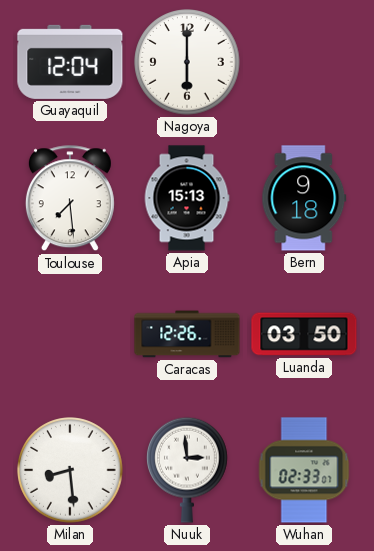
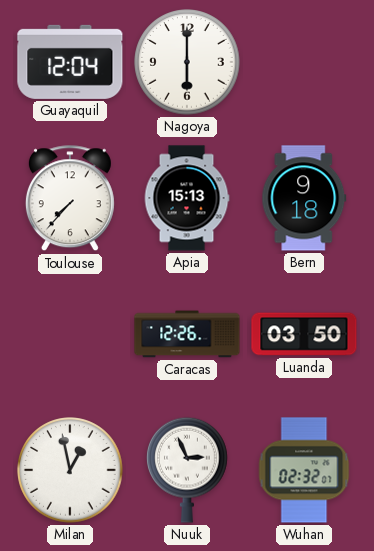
Toulouse: 7:29 -> 7:37 (70, 199)
Milan: 8:29 -> 12:58 (70, 470)
Nuuk: 2:59 -> 2:56 (188, 470)
Wuhan: 02:33 -> 02:32 (304, 470)
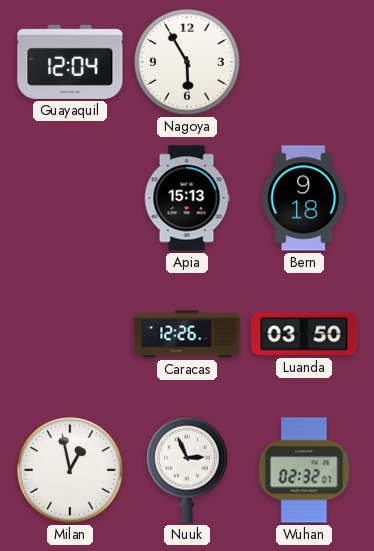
Nagoya: 6:00 -> 5:55 (187, 62)
Toulouse: 7:37 -> none (70, 199)
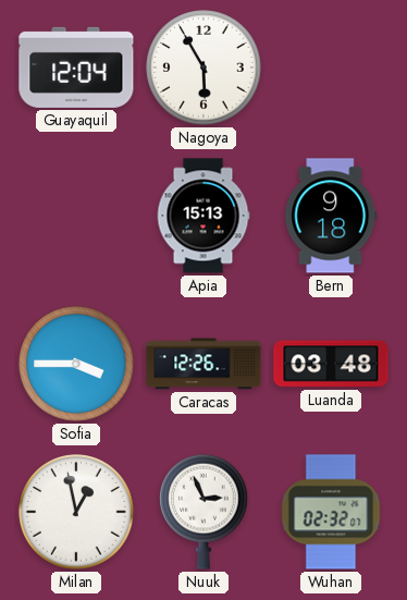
Sofia: none -> 3:45 (76, 364)
Luanda: 03:50 -> 03:48 (331, 364)
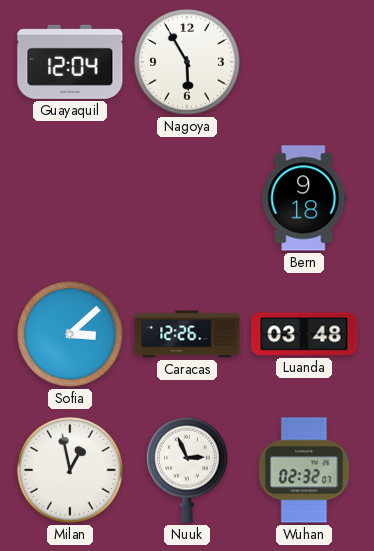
Apia: 15:13 -> none (203, 216)
Sofia: 3:45 -> 3:08 (70, 334)
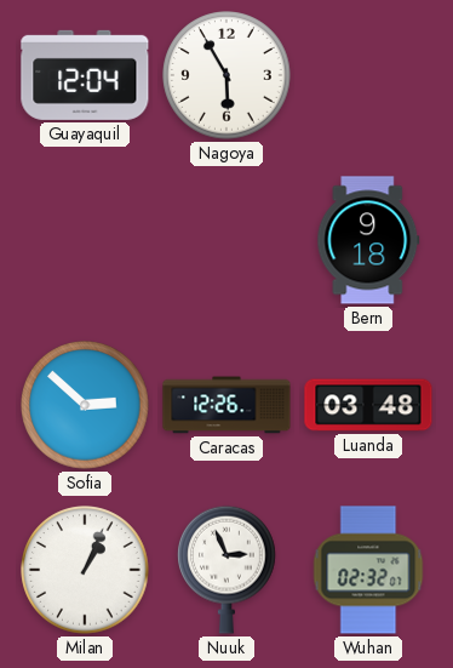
Sofia: 3:08 -> 2:52 (85, 405)
Milan: 12:58 -> 1:04 (85, 570)
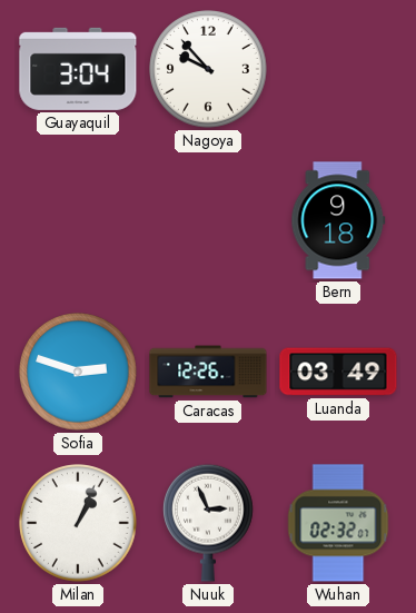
Guayaquil: 12:04 -> 3:04 (78, 69)
Nagoya: 5:55 -> 9:53 (208, 69)
Sofia: 2:52 -> 2:48 (78, 372)
Luanda: 03:48 -> 03:49 (338, 372)
